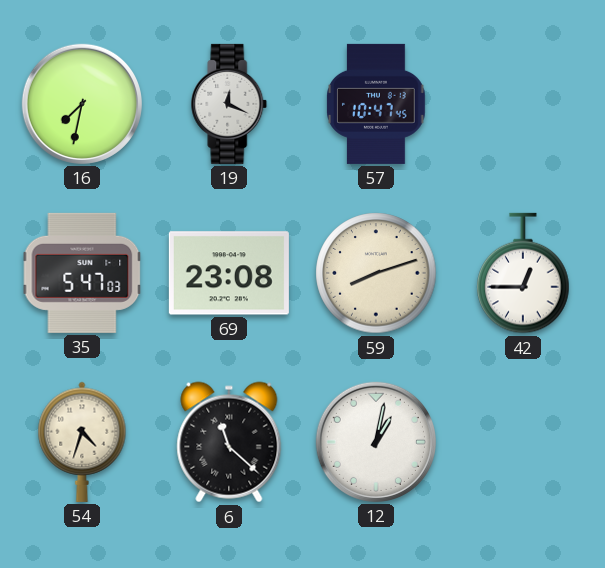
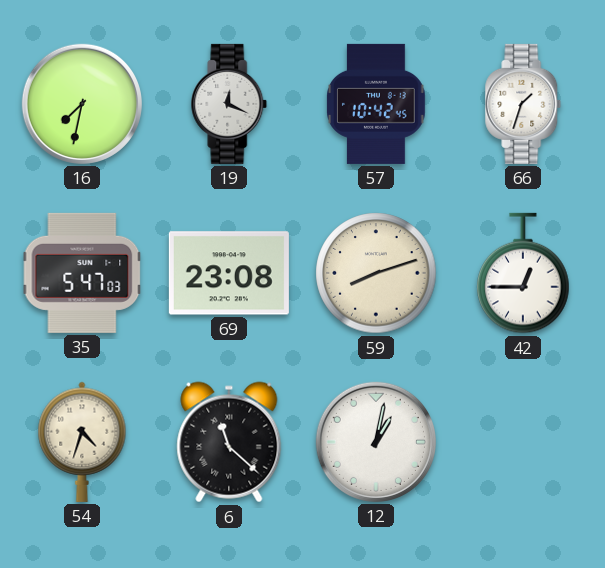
57: 10:47 -> 10:42 (376, 104)
66: none -> 1:33 (523, 104)
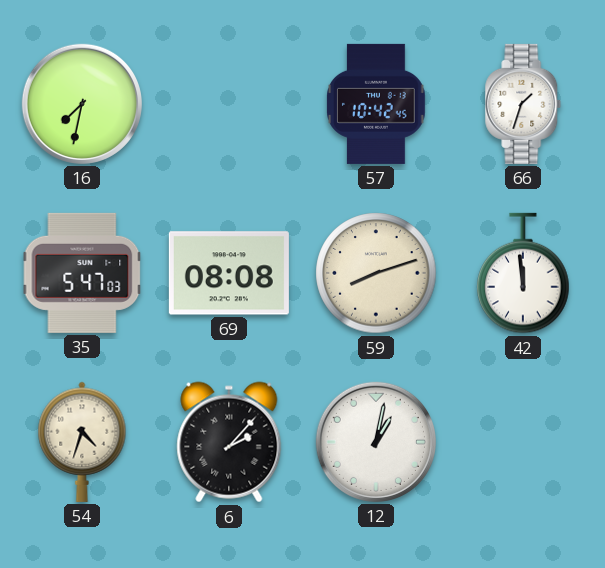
19: 12:19 -> none (229, 104)
69: 23:08 -> 08:08 (229, 273)
42: 12:45 -> 11:59 (523, 273)
6: 11:22 -> 2:07 (229, 442)
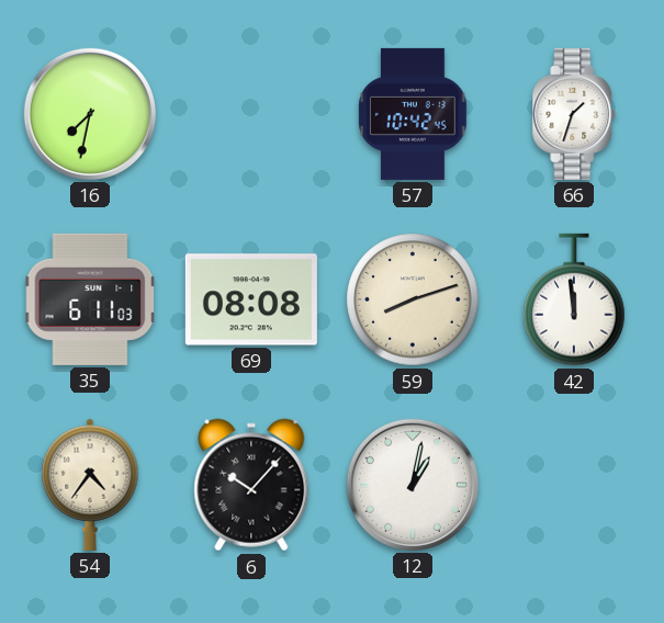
35: 5:47 -> 6:11 (90, 299)
54: 4:33 -> 4:36 (90, 485)
6: 2:07 -> 10:07 (251, 485)
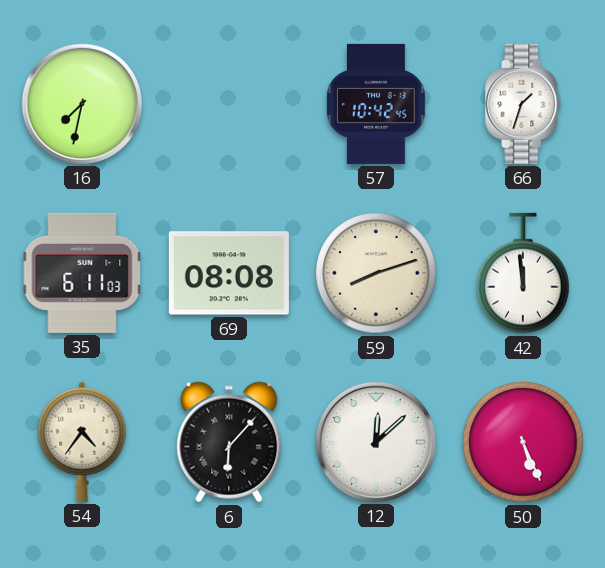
6: 10:07 -> 6:07 (229, 442)
12: 1:02 -> 12:08 (376, 442)
50: none -> 5:26 (523, 442)
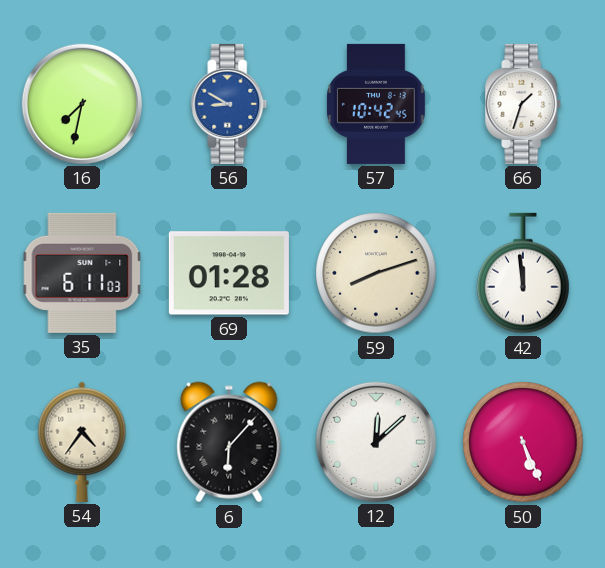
56: none -> 8:50 (229, 104)
69: 08:08 -> 01:28 (229, 273)
